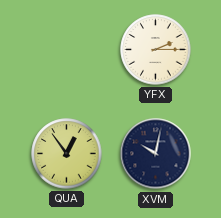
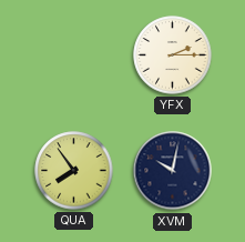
QUA: 12:54 -> 7:54 (74, 171)
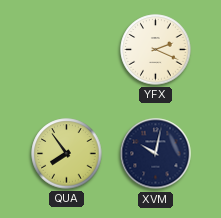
YFX: 2:15 -> 2:19 (156, 50)
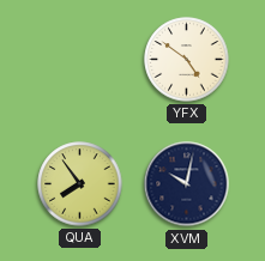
YFX: 2:19 -> 4:51 (187, 60)
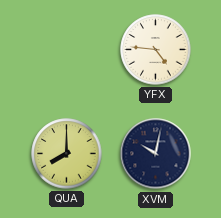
YFX: 4:51 -> 4:46 (156, 50)
QUA: 7:54 -> 8:00 (67, 154)
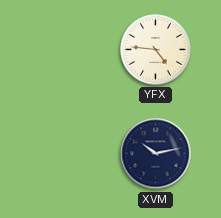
QUA: 8:00 -> none (67, 154)
XVM: 10:02 -> 10:13 (156, 154)
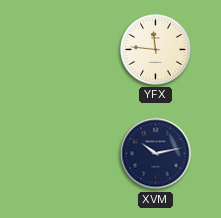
YFX: 4:46 -> 11:46 (156, 50)
